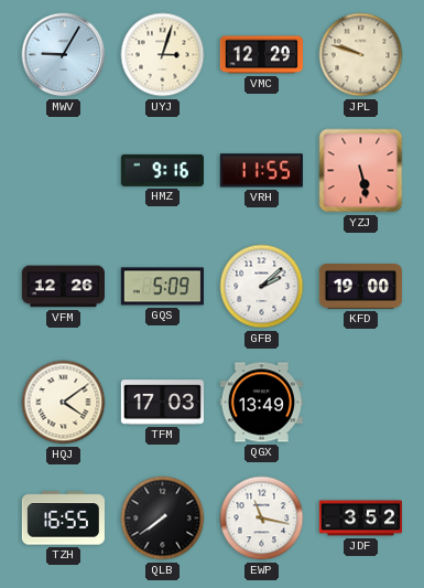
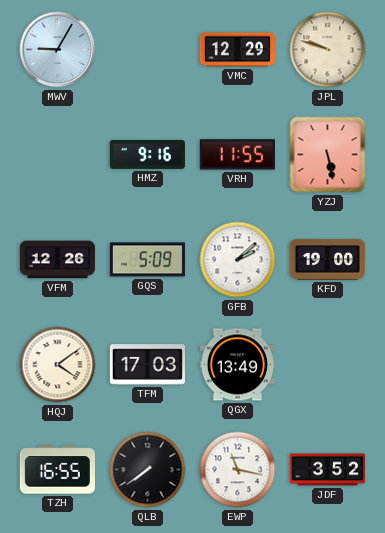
UYJ: 3:03 -> none (163, 55)
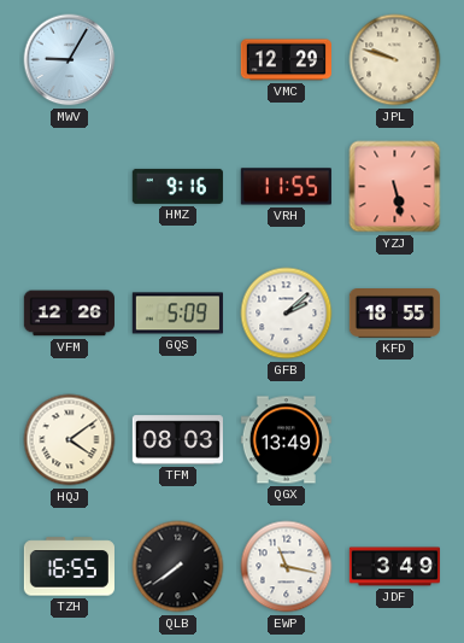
KFD: 19:00 -> 18:55 (394, 314)
TFM: 17:03 -> 08:03 (177, 440)
JDF: 3:52 -> 3:49 (394, 567)
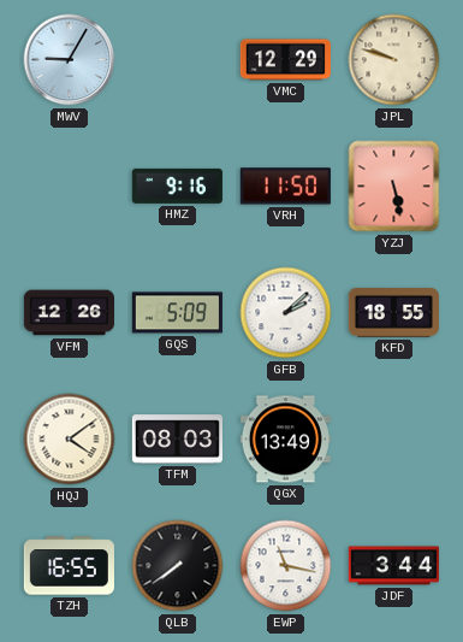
VRH: 11:55 -> 11:50 (285, 187)
JDF: 3:49 -> 3:44 (393, 566)
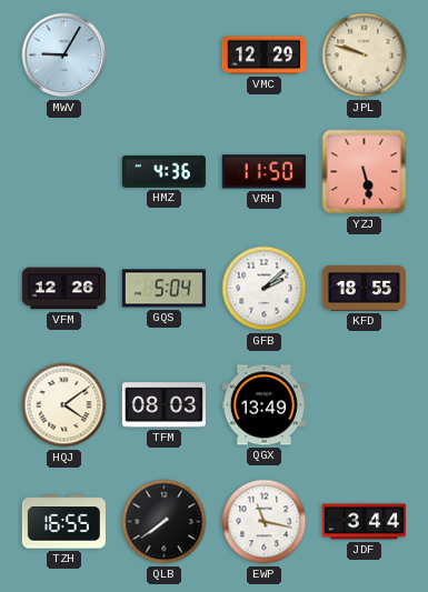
HMZ: 9:16 -> 4:36 (163, 171)
GQS: 5:09 -> 5:04 (163, 289)
